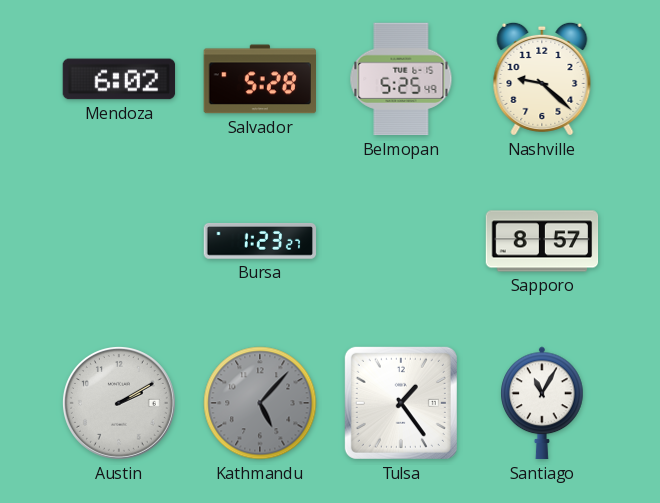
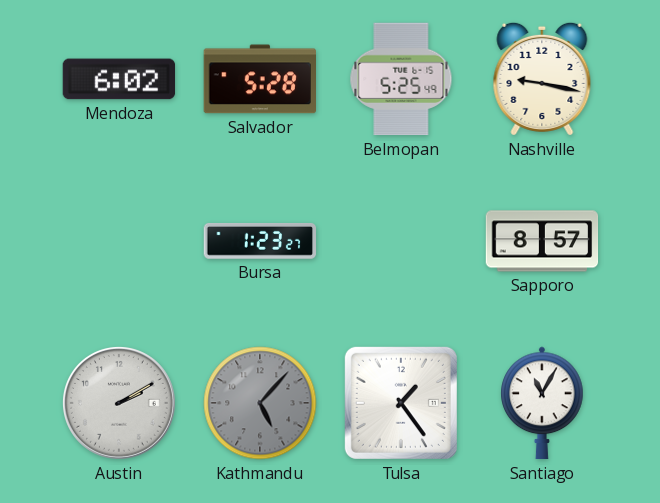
Nashville: 9:22 -> 9:17 (542, 79)
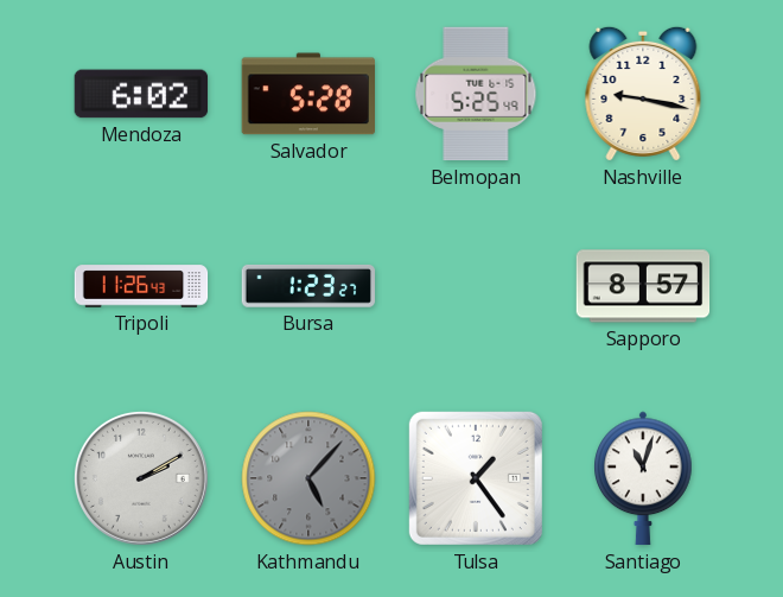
Tripoli: none -> 11:26 (141, 286)
Santiago: 11:05 -> 11:03 (643, 478)
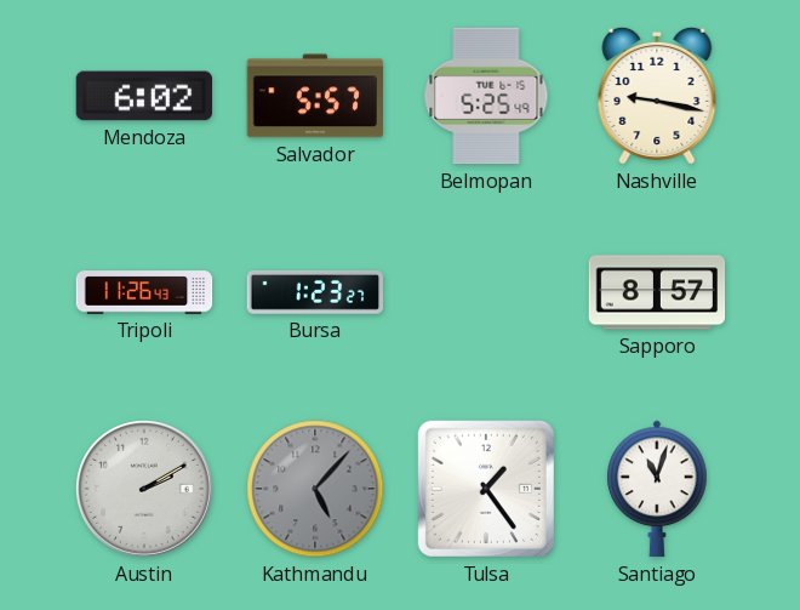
Salvador: 5:28 -> 5:57 (314, 96)
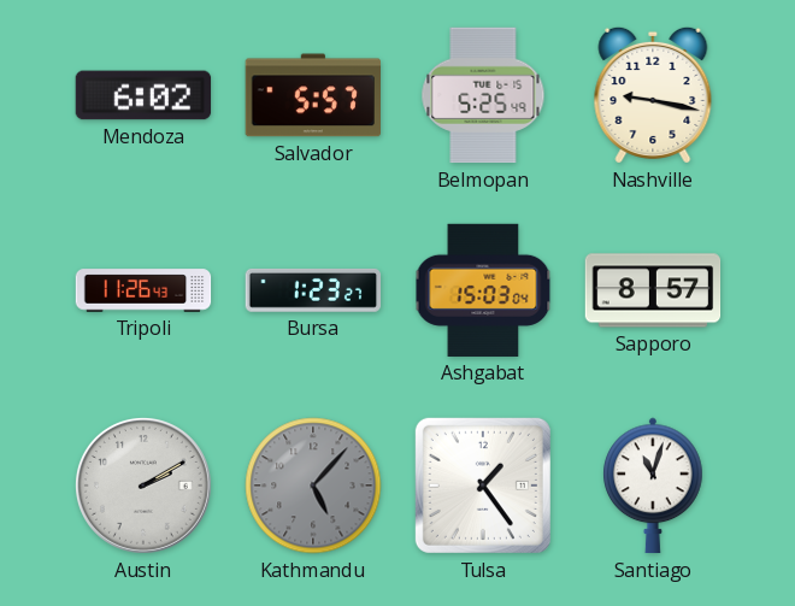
Ashgabat: none -> 15:03 (483, 290)
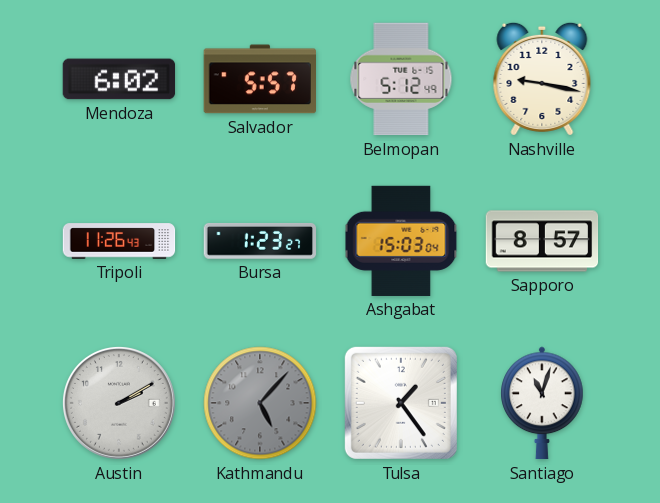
Belmopan: 5:25 -> 5:12 (401, 79)
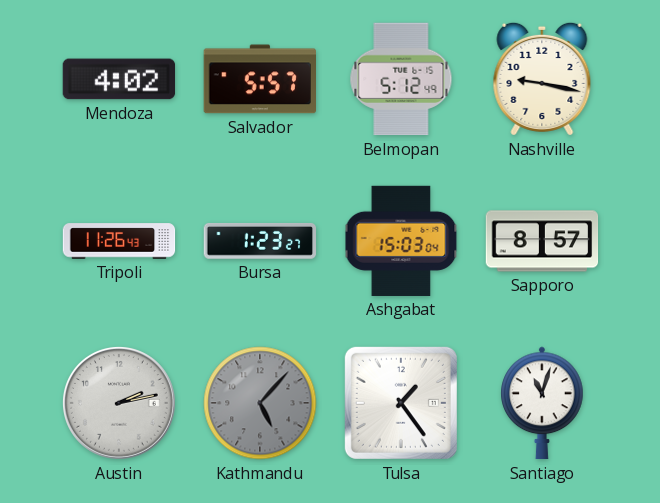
Mendoza: 6:02 -> 4:02 (119, 79)
Austin: 2:10 -> 2:13 (119, 403)
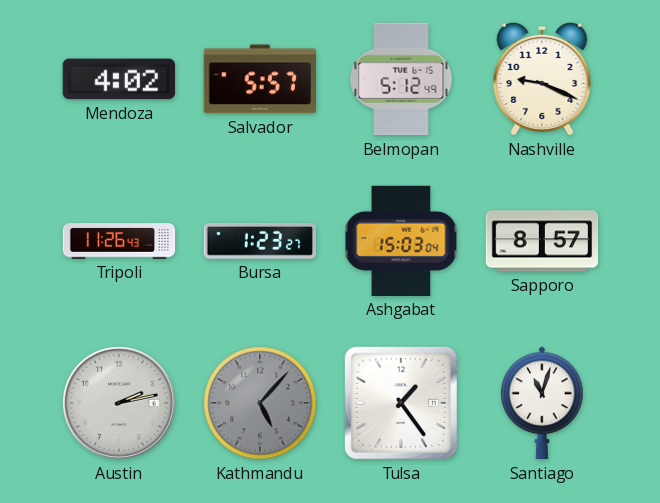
Nashville: 9:17 -> 9:19 (542, 79)
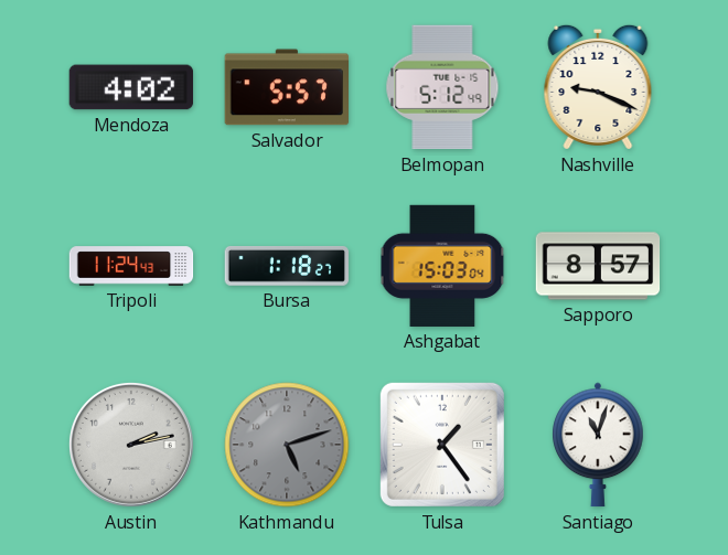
Tripoli: 11:26 -> 11:24 (131, 266)
Bursa: 1:23 -> 1:18 (287, 266)
Kathmandu: 5:07 -> 5:12 (287, 445)
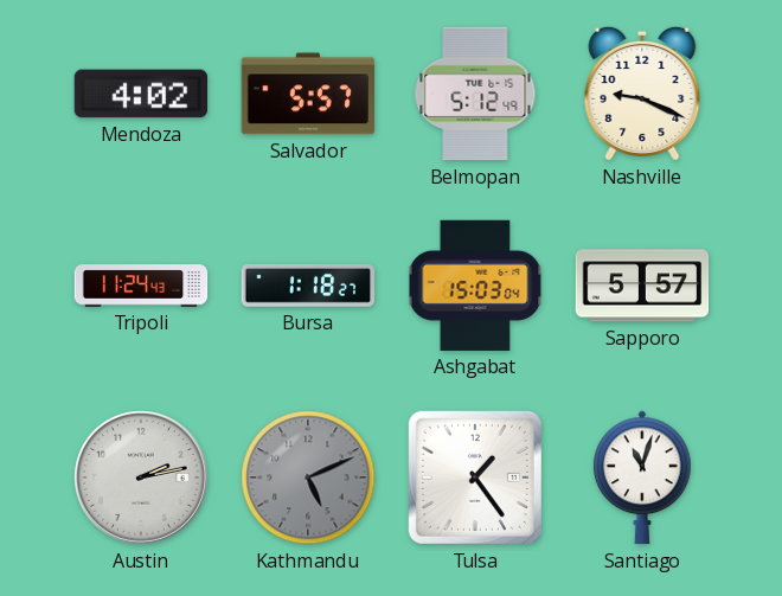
Sapporo: 8:57 -> 5:57 (642, 286)
Kathmandu: 5:12 -> 5:11 (308, 478)
